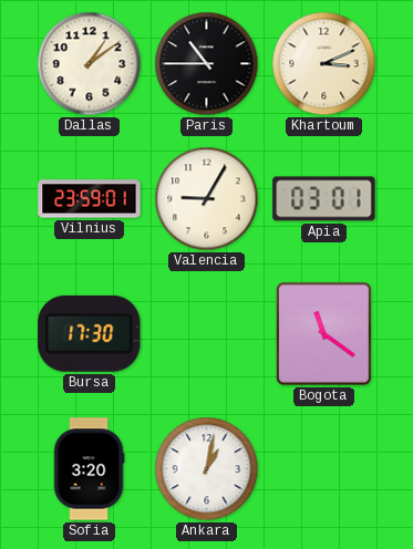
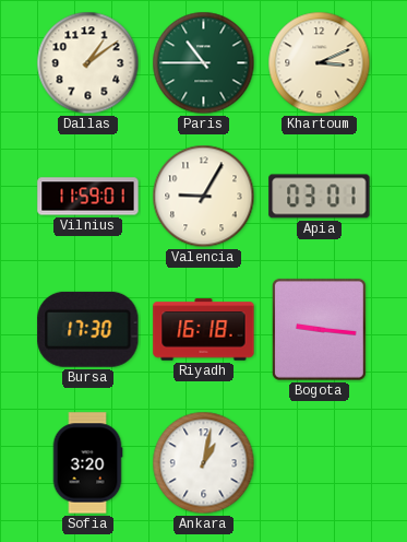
Paris dial: black -> green (204, 63)
Vilnius: 23:59 -> 11:59 (88, 197)
Riyadh: none -> 16:18 (204, 330)
Bogota: 11:21 -> 9:16 (319, 329)
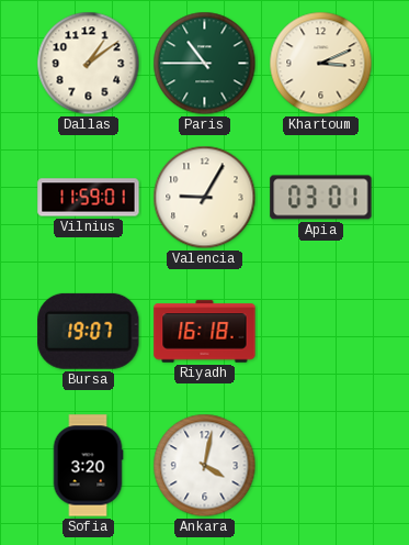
Bursa: 17:30 -> 19:07 (89, 331)
Bogota: 9:16 -> none (319, 329)
Ankara: 1:02 -> 4:02 (205, 466)
